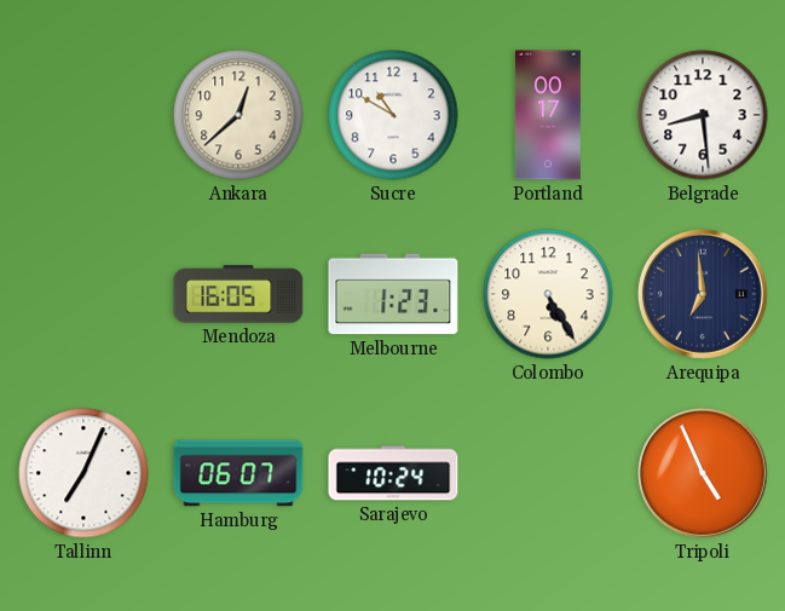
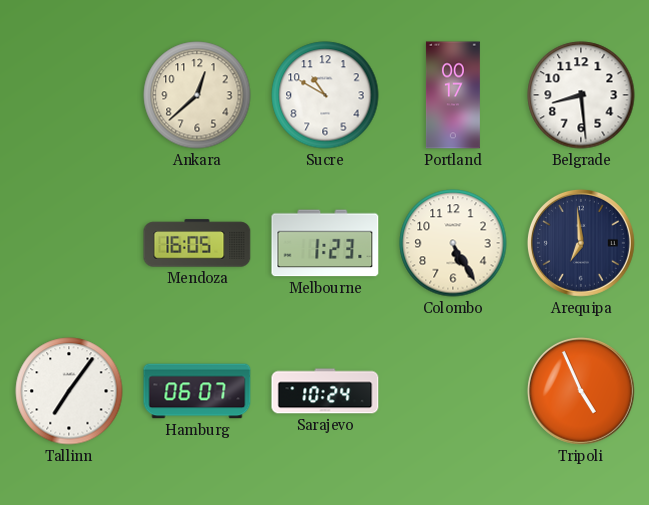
Tallinn: 7:04 -> 7:06 (69, 391)
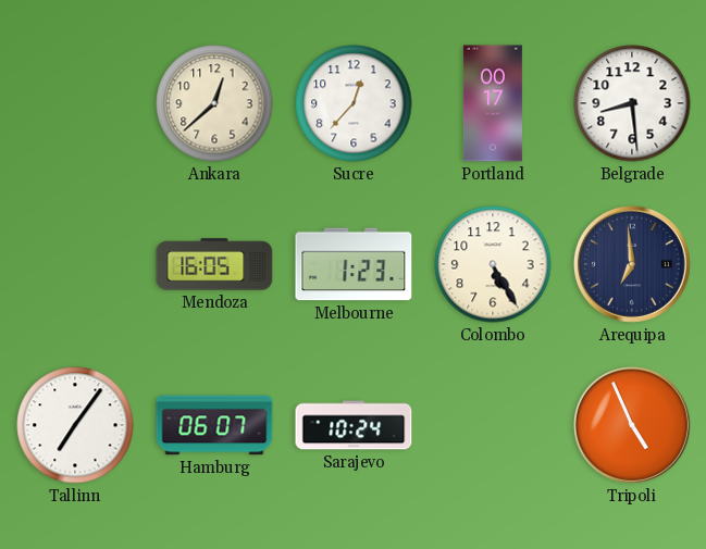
Sucre: 10:50 -> 12:37 (354, 103)
